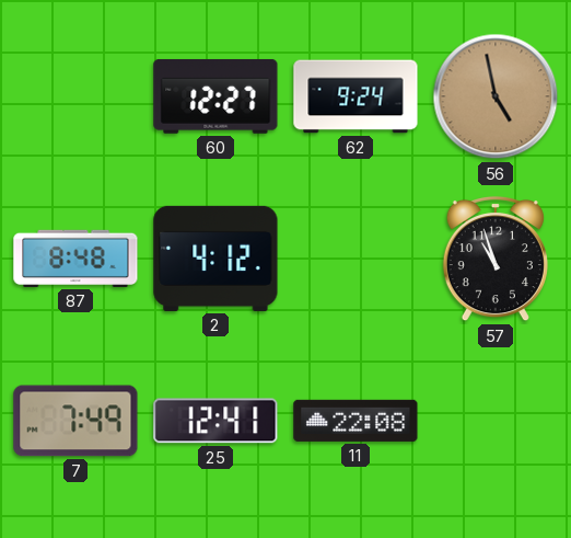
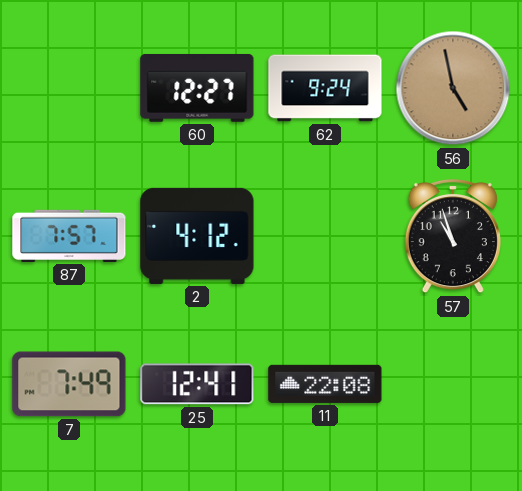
87: 8:48 -> 7:57 (69, 236)
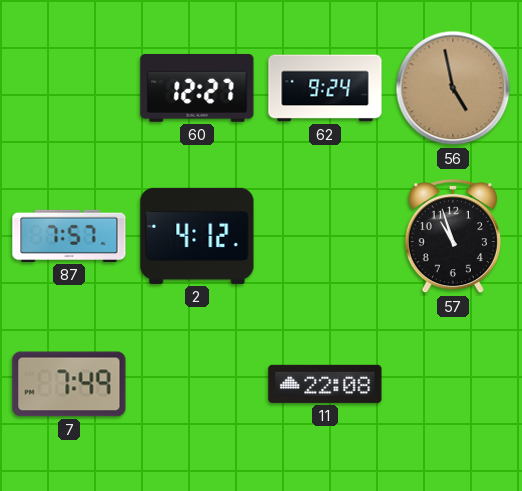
25: 12:41 -> none (197, 384)
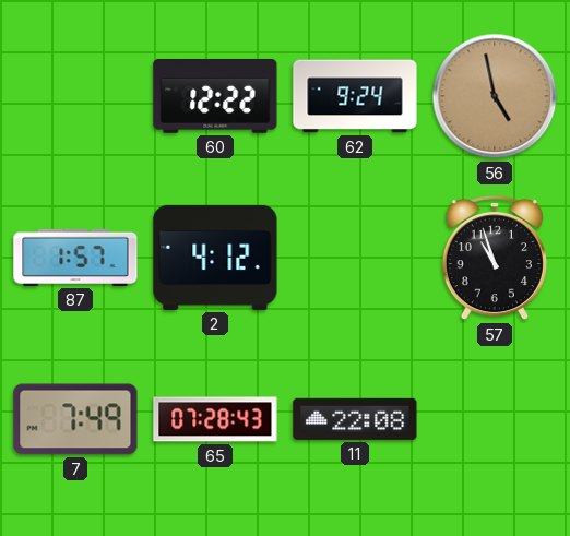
60: 12:27 -> 12:22 (215, 96)
87: 7:57 -> 1:57 (75, 258)
65: none -> 07:28 (215, 419)
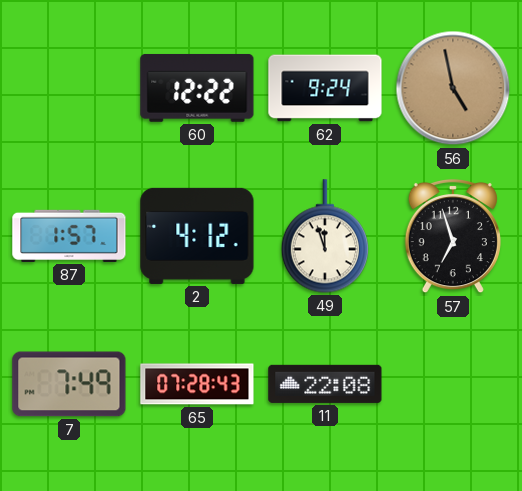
49: none -> 11:57 (325, 236)
57: 10:57 -> 6:57 (453, 236)
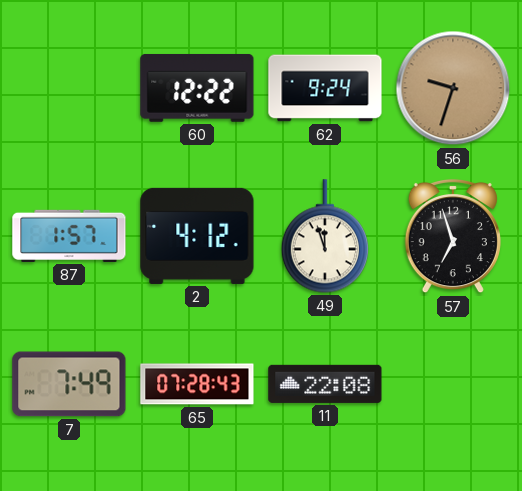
56: 4:58 -> 9:33 (453, 88)
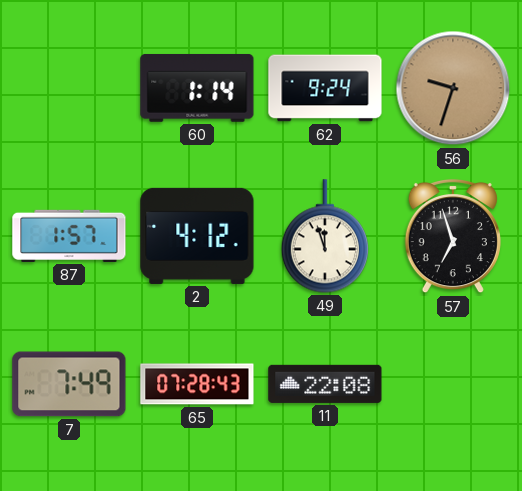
60: 12:22 -> 1:14 (197, 88)
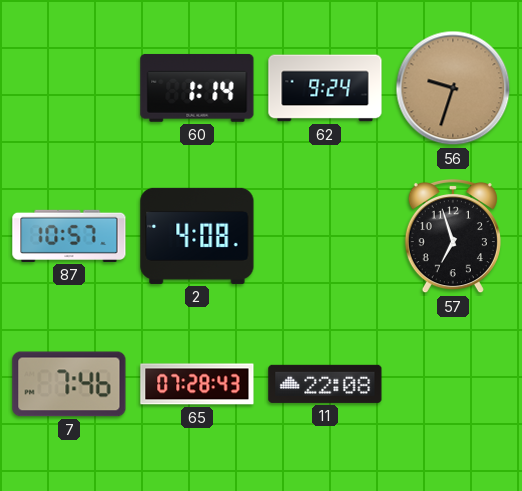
87: 1:57 -> 10:57 (69, 236)
2: 4:12 -> 4:08 (197, 236)
49: 11:57 -> none (325, 236)
7: 7:49 -> 7:46 (69, 384)
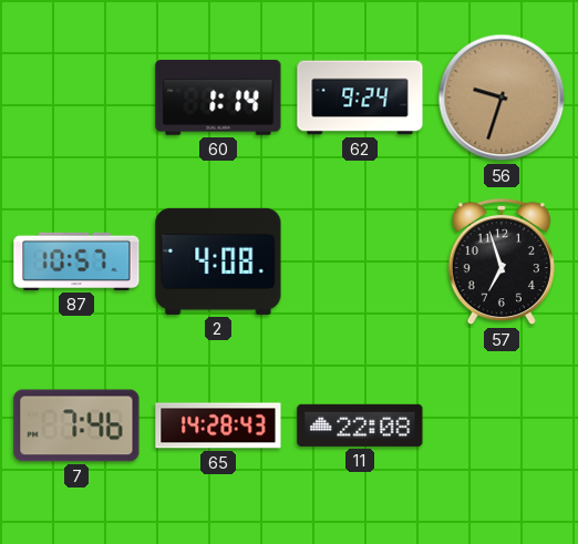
65: 07:28 -> 14:28 (218, 425)
